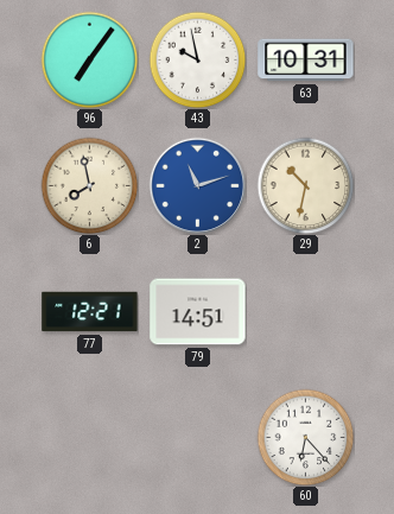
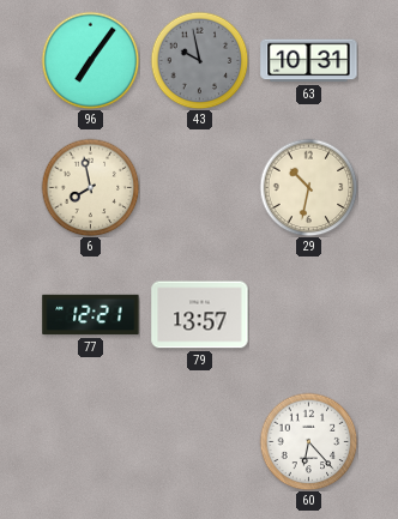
43 dial: white -> grey (199, 60)
2: 11:12 -> none (197, 185)
79: 14:51 -> 13:57 (200, 315)
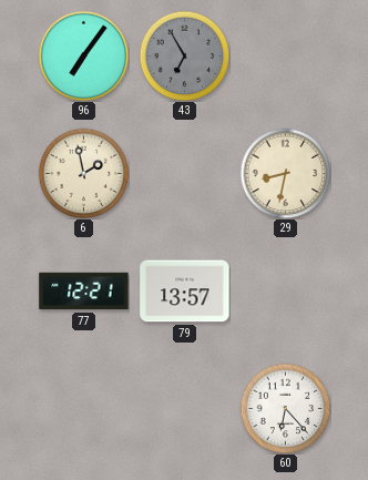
43: 9:58 -> 6:55 (184, 55)
63: 10:31 -> none (309, 61)
6: 7:58 -> 1:58 (83, 173)
29: 10:32 -> 8:32 (285, 173)
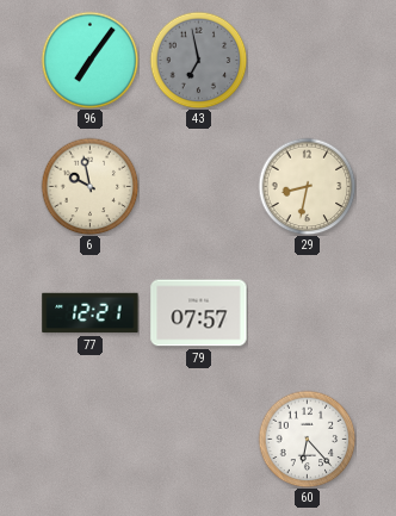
43: 6:55 -> 6:58 (198, 60)
6: 1:58 -> 9:58 (89, 186)
79: 13:57 -> 07:57 (199, 313)
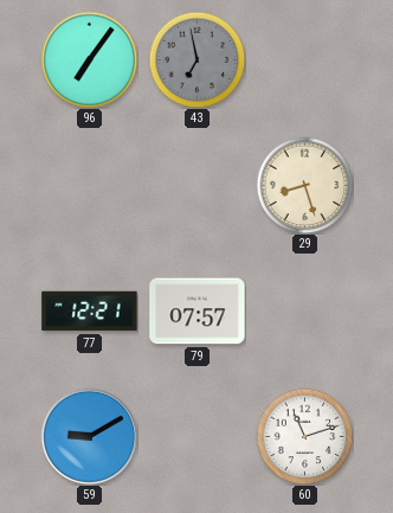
6: 9:58 -> none (89, 186)
29: 8:32 -> 8:27 (304, 185)
59: none -> 9:10 (89, 436)
60: 6:23 -> 11:12 (304, 436)
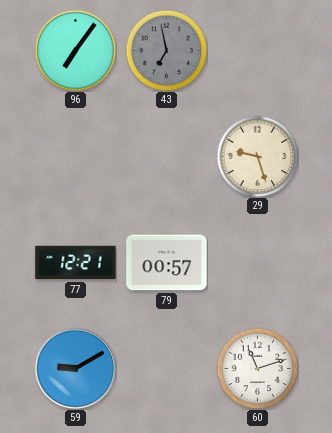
29: 8:27 -> 9:27 (257, 156)
79: 07:57 -> 00:57 (167, 263)
